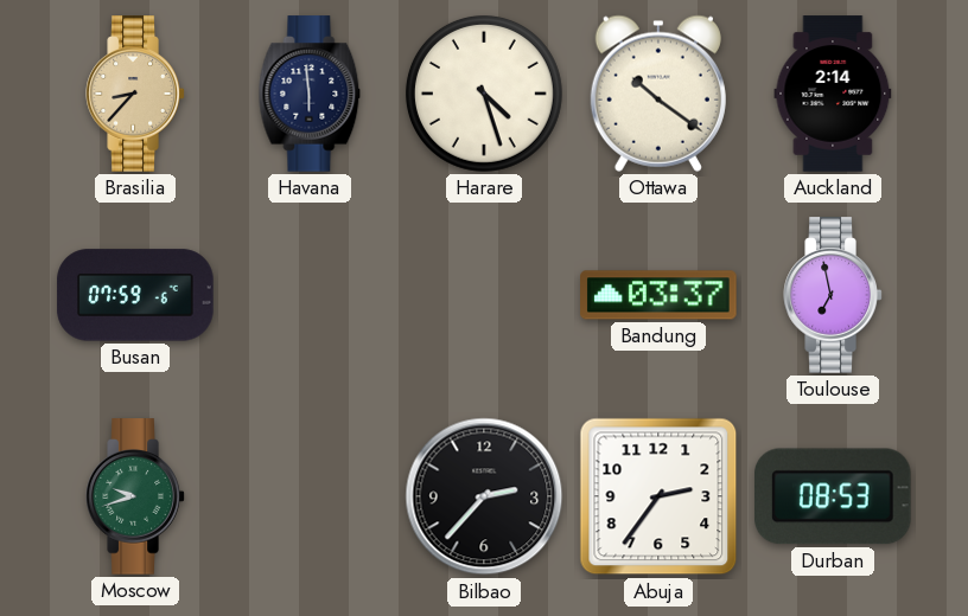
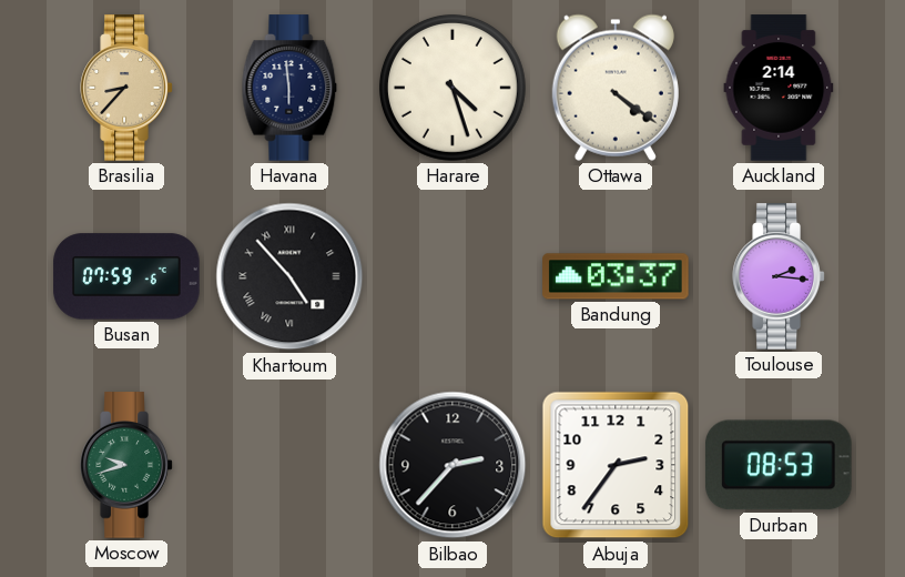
Ottawa: 10:21 -> 4:21 (616, 88)
Khartoum: none -> 4:53 (289, 276)
Toulouse: 6:58 -> 2:16 (779, 276)
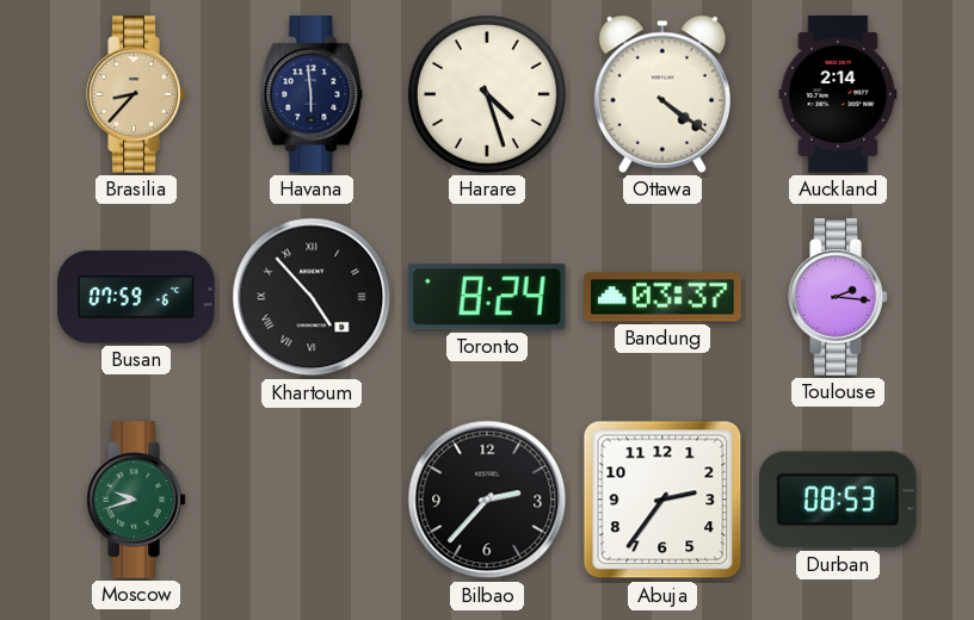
Toronto: none -> 8:24 (487, 297)
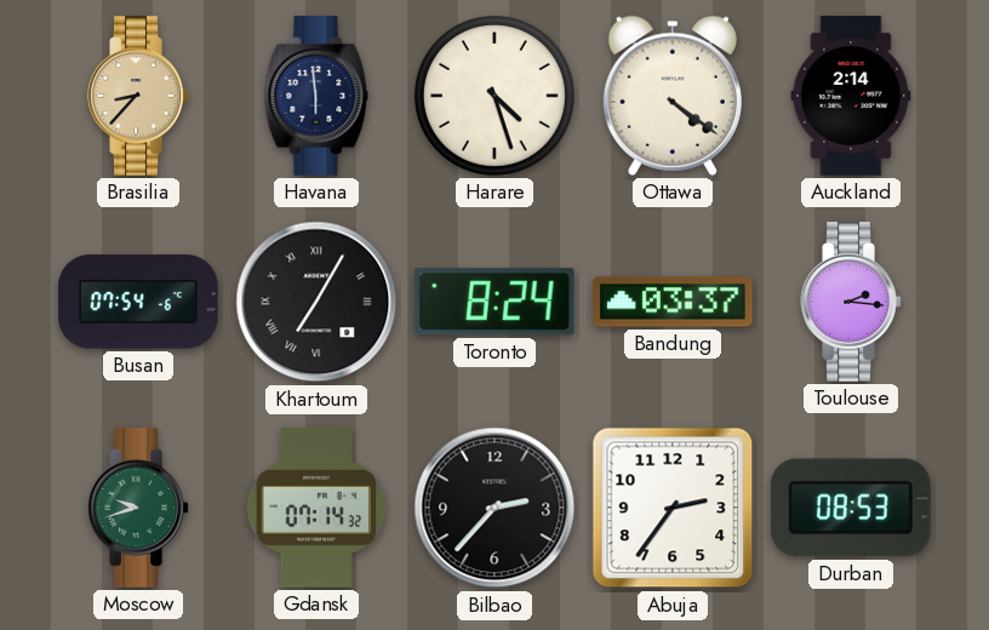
Busan: 07:59 -> 07:54 (138, 302)
Khartoum: 4:53 -> 7:05 (316, 302)
Gdansk: none -> 07:14 (316, 508)
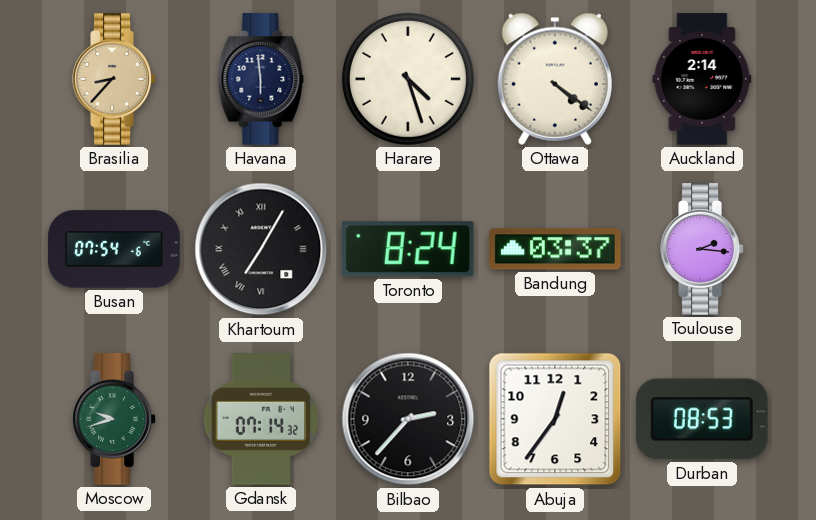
Abuja: 2:36 -> 12:36 (555, 419)
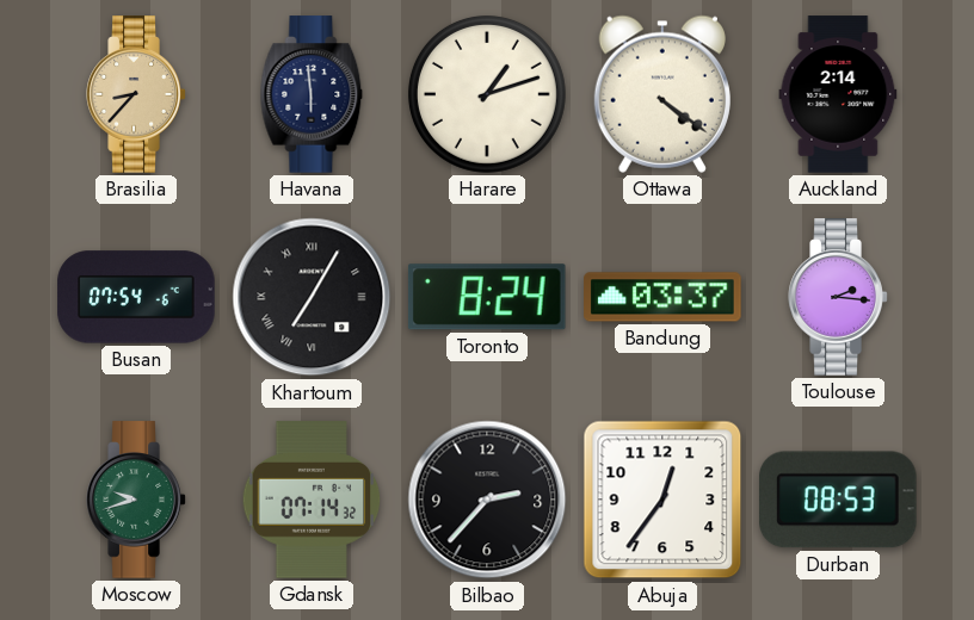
Harare: 4:27 -> 1:12 (487, 94)
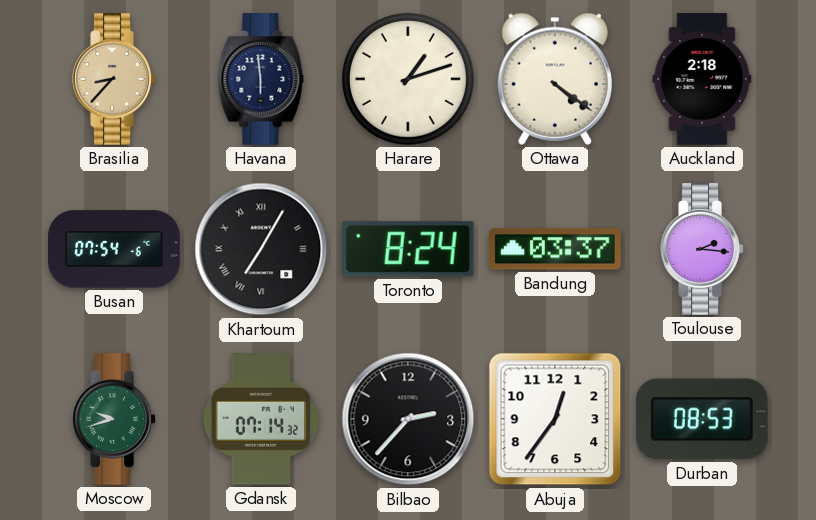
Auckland: 2:14 -> 2:18 (702, 79)
